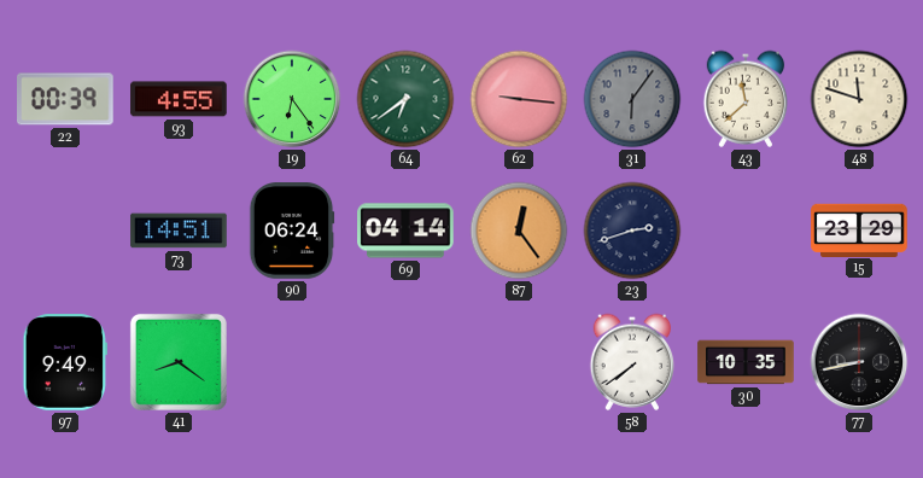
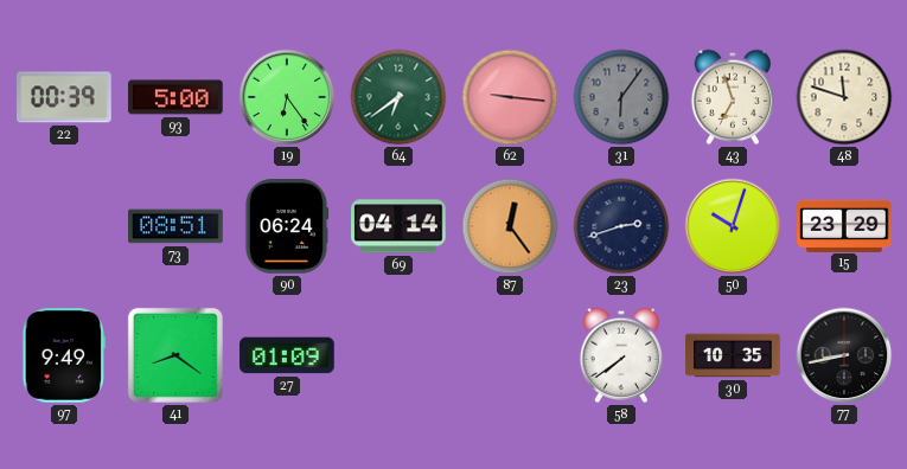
93: 4:55 -> 5:00 (175, 97)
43: 11:38 -> 6:57 (733, 97)
73: 14:51 -> 08:51 (175, 226)
50: none -> 10:03 (733, 226)
27: none -> 01:09 (287, 355)
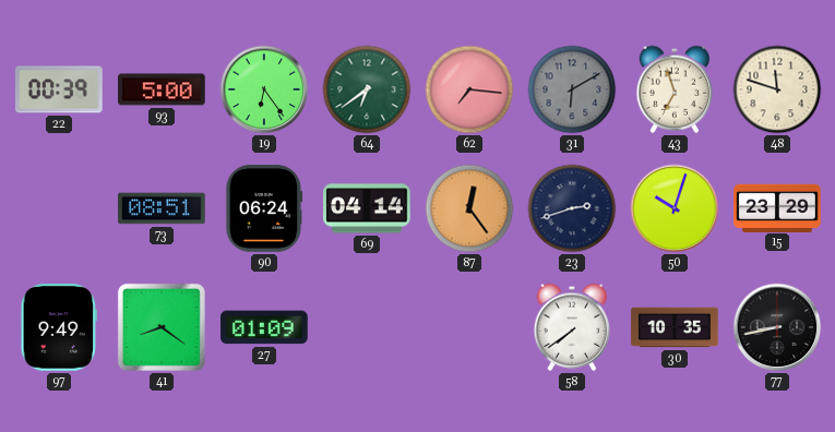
62: 9:16 -> 7:16 (469, 89)
31: 6:06 -> 6:10 (572, 89)
